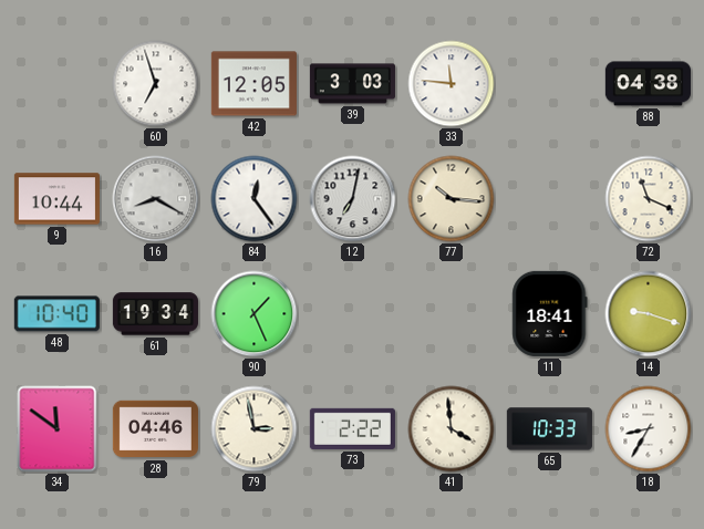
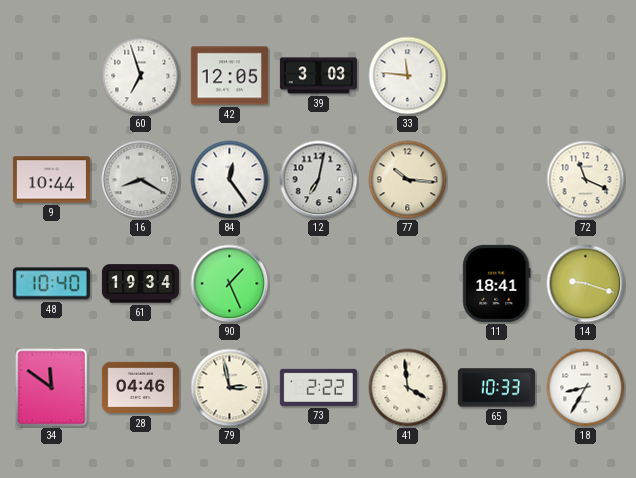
88: 04:38 -> none (648, 84)
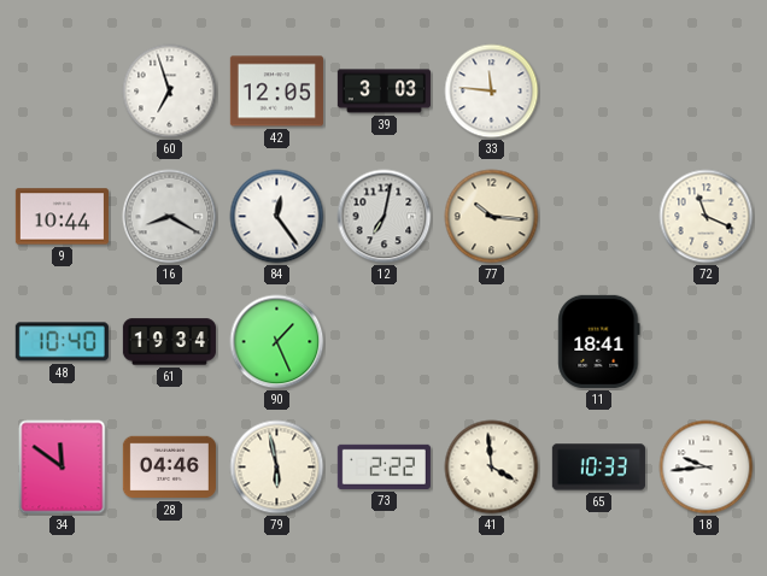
14: 9:18 -> none (586, 284)
79: 2:58 -> 5:58 (277, 468)
18: 8:35 -> 9:44 (707, 468)
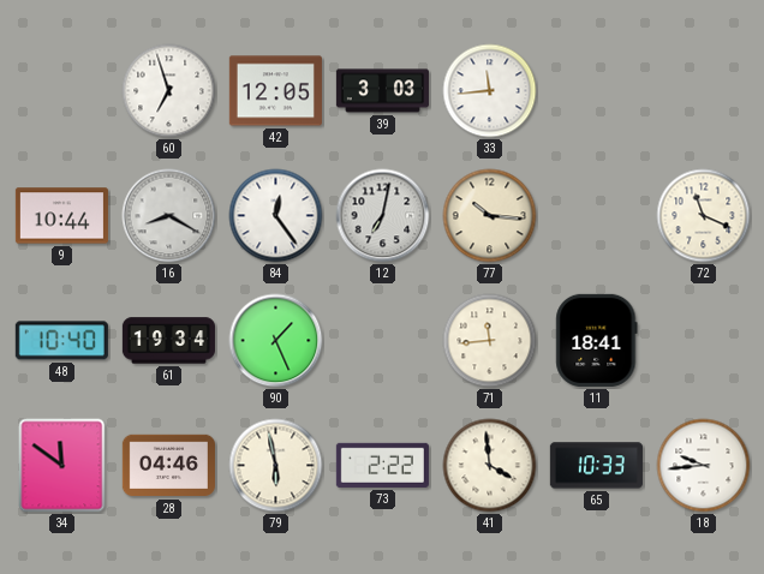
33: 11:46 -> 11:44 (490, 91)
71: none -> 11:44 (490, 341)
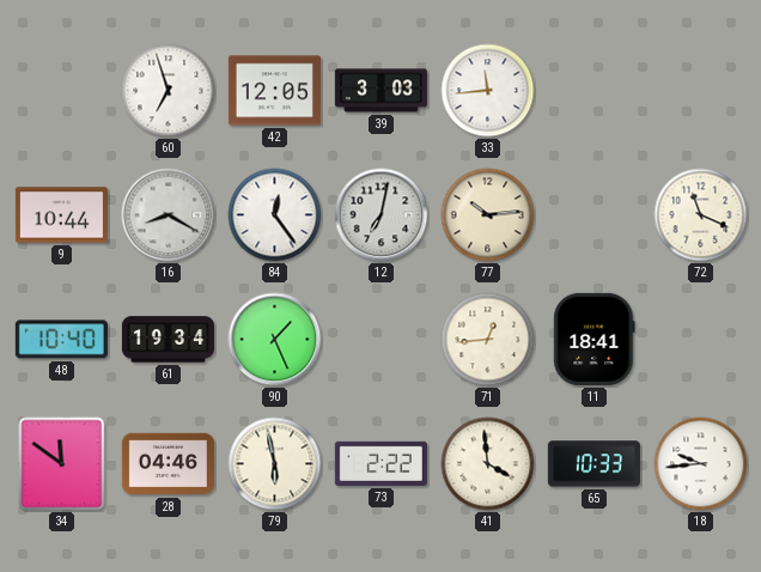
77: 10:16 -> 10:14 (488, 215)
71: 11:44 -> 12:44 (488, 340)
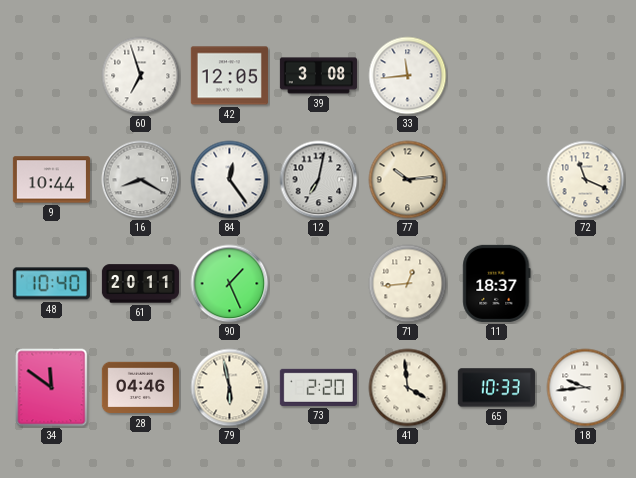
39: 3:03 -> 3:08 (318, 76)
61: 19:34 -> 20:11 (140, 284)
11: 18:41 -> 18:37 (497, 283)
73: 2:22 -> 2:20 (318, 387)
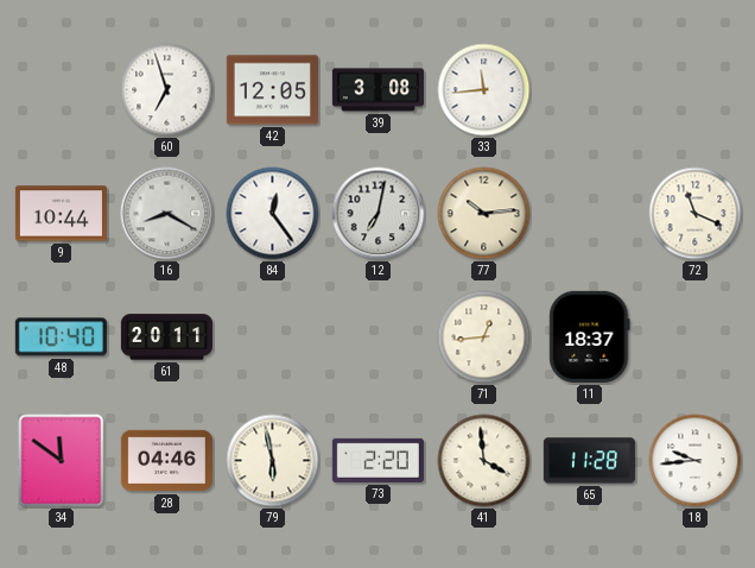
90: 1:26 -> none (230, 284)
65: 10:33 -> 11:28 (589, 461)
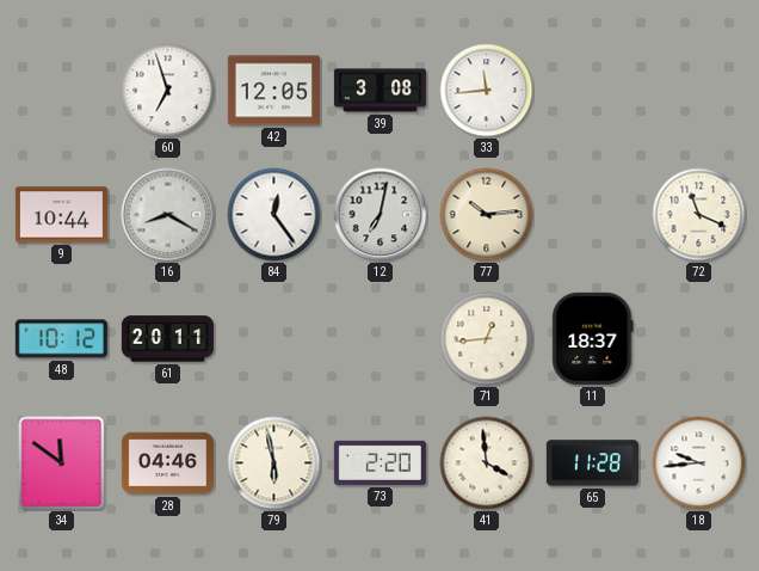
48: 10:40 -> 10:12 (61, 339)
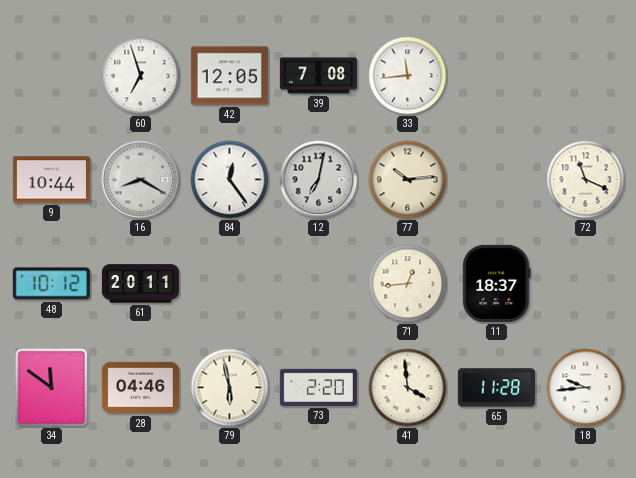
39: 3:08 -> 7:08 (318, 76)
